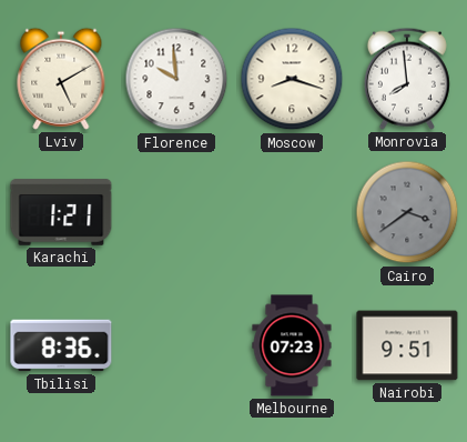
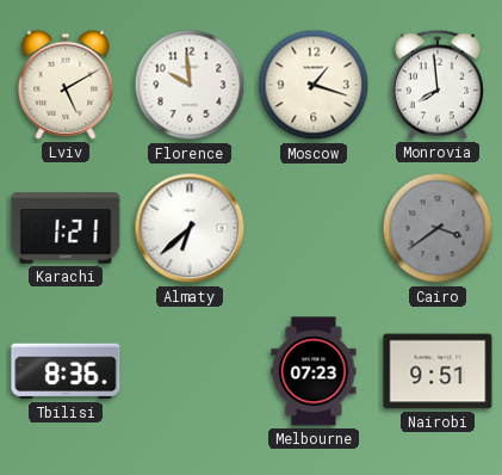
Moscow: 8:18 -> 1:18 (314, 85)
Almaty: none -> 6:38 (190, 228)
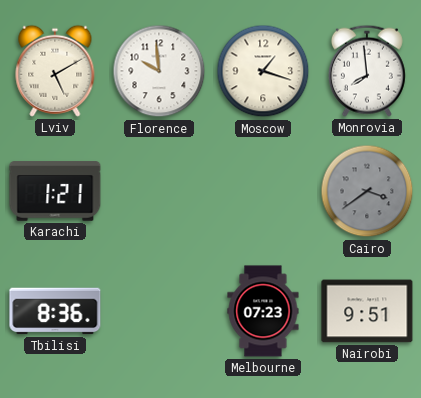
Almaty: 6:38 -> none (190, 228)
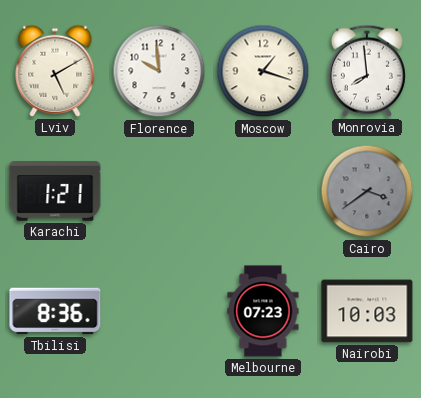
Nairobi: 9:51 -> 10:03 (367, 311)
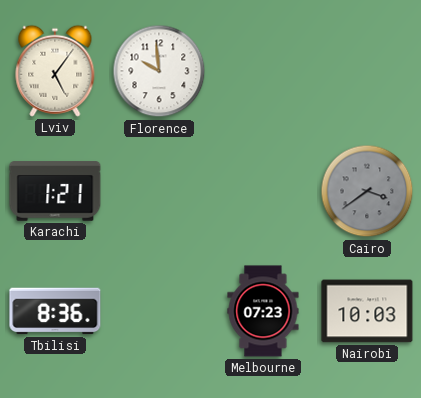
Lviv: 5:10 -> 5:06 (55, 71)
Moscow: 1:18 -> none (263, 71)
Monrovia: 7:59 -> none (367, 71)
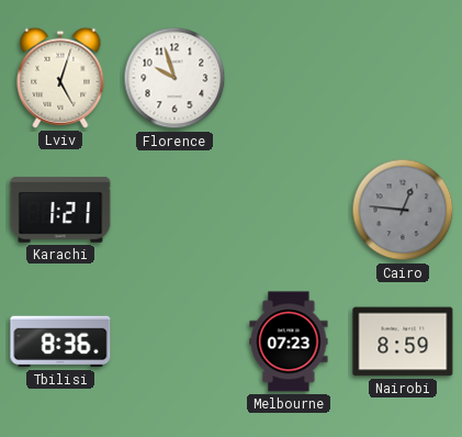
Lviv: 5:06 -> 5:03 (60, 78)
Florence: 9:59 -> 9:57 (174, 78)
Cairo: 3:39 -> 12:46 (403, 210)
Nairobi: 10:03 -> 8:59 (403, 341)
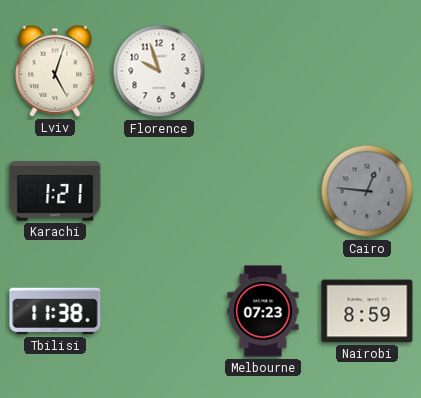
Tbilisi: 8:36 -> 11:38 (55, 311)
